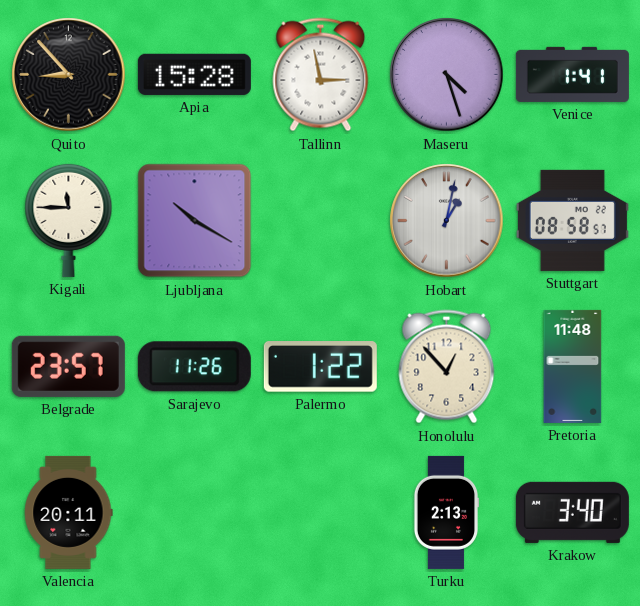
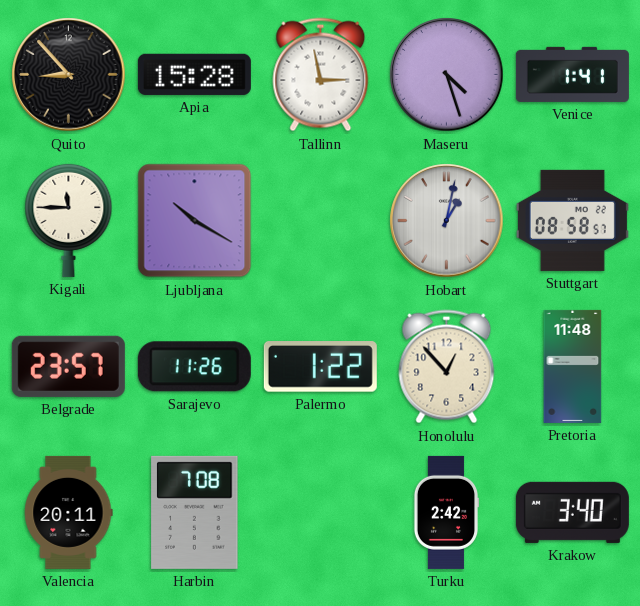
Harbin: none -> 7:08 (195, 512)
Turku: 2:13 -> 2:42 (446, 512)
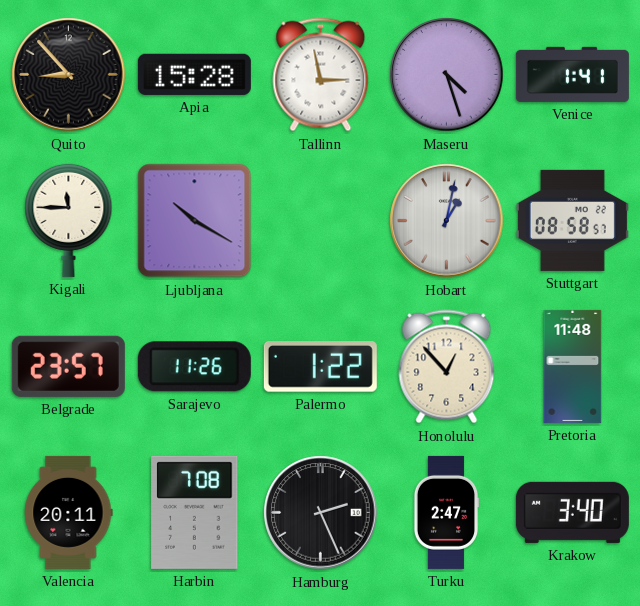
Hamburg: none -> 2:26 (321, 513)
Turku: 2:42 -> 2:47 (446, 512)
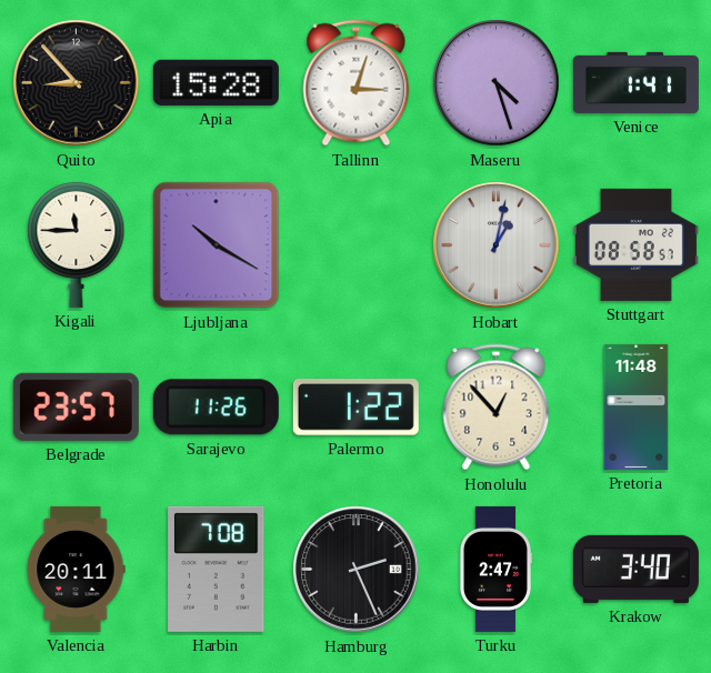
Tallinn: 2:58 -> 3:03 (357, 83)
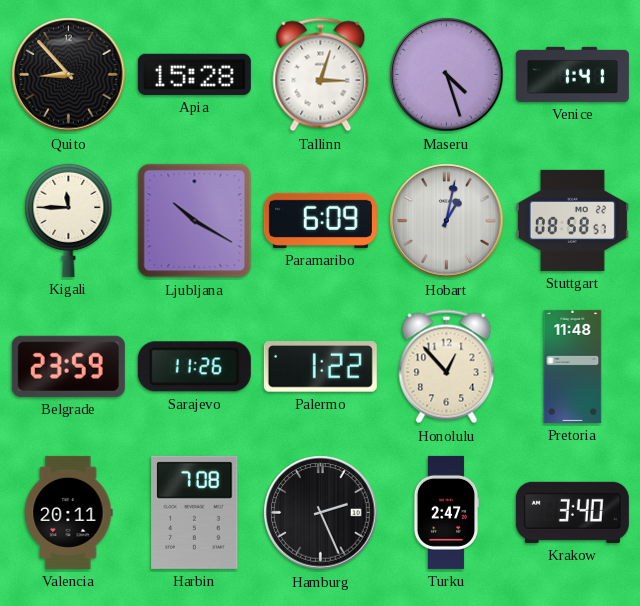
Paramaribo: none -> 6:09 (320, 220)
Belgrade: 23:57 -> 23:59 (68, 366)
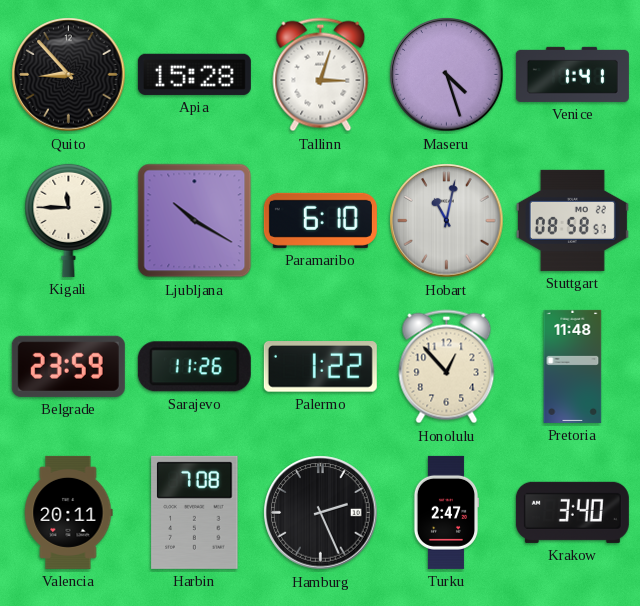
Paramaribo: 6:09 -> 6:10 (320, 220)
Hobart: 1:02 -> 11:02 (447, 221)
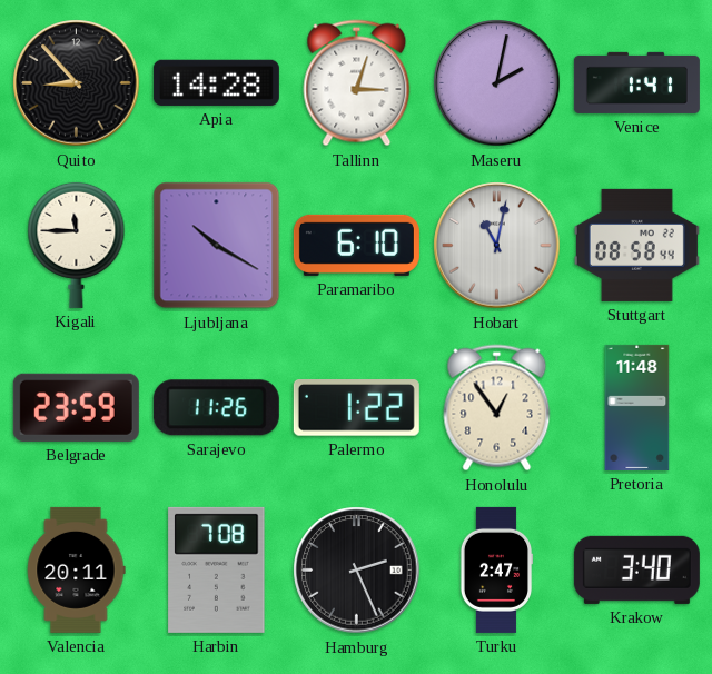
Apia: 15:28 -> 14:28 (216, 82)
Maseru: 4:27 -> 2:02 (497, 83)
Stuttgart: 08:58:57 -> 08:58:44 (636, 245)
Honolulu: 12:53 -> 12:54 (497, 408)
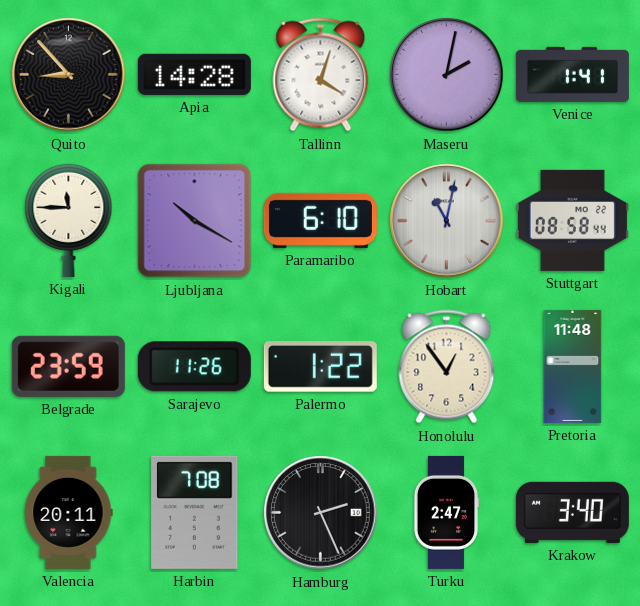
Tallinn: 3:03 -> 4:03 (321, 75)
